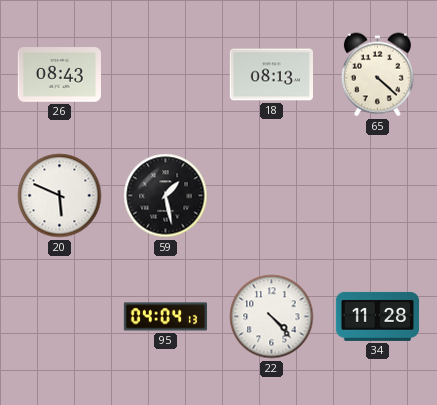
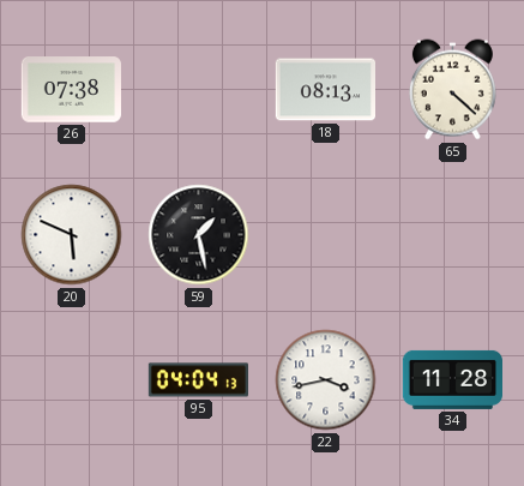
26: 08:43 -> 07:38 (71, 90)
22: 4:23 -> 3:43 (326, 380)
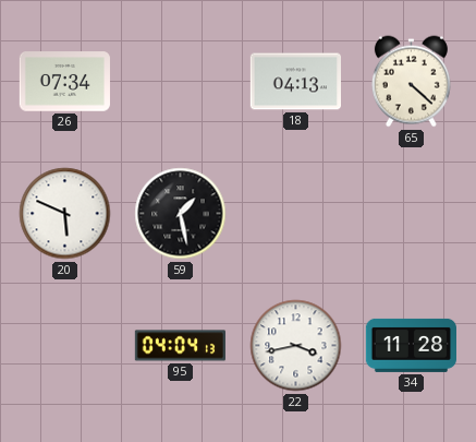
26: 07:38 -> 07:34 (64, 82)
18: 08:13 -> 04:13 (295, 82)
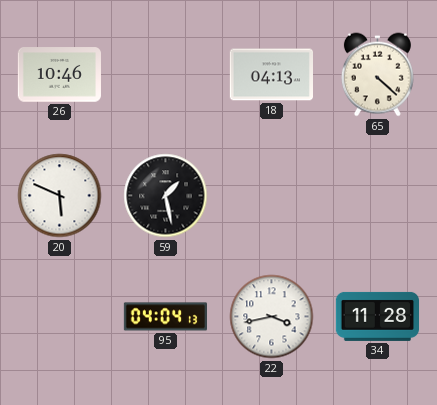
26: 07:34 -> 10:46 (59, 75)
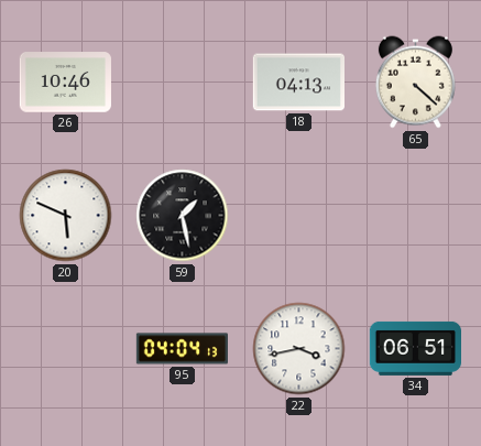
34: 11:28 -> 06:51 (415, 348)
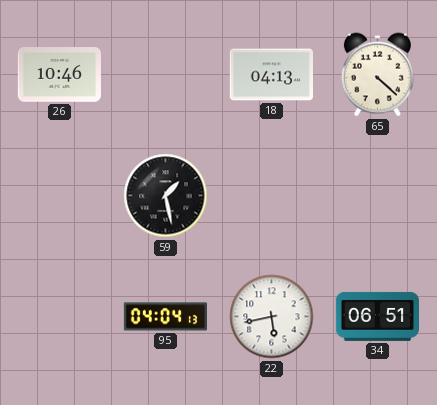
20: 5:49 -> none (66, 216)
22: 3:43 -> 5:43 (272, 317)
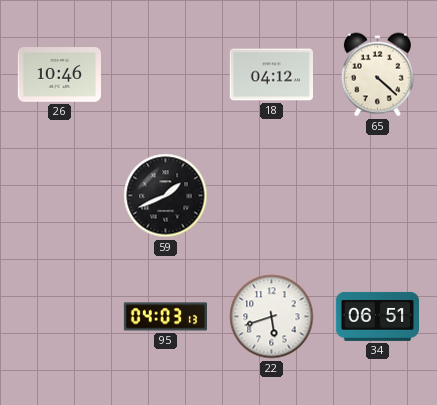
18: 04:13 -> 04:12 (271, 75)
59: 1:28 -> 1:41 (166, 196)
95: 04:04 -> 04:03 (165, 317)
22: 5:43 -> 5:42 (272, 317)
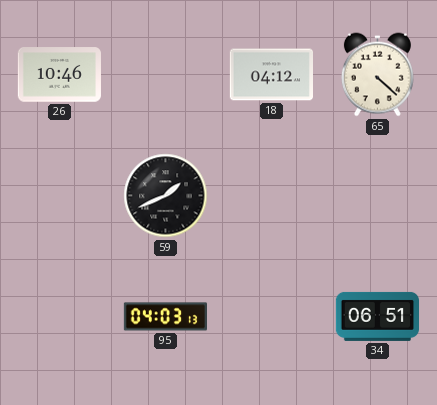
22: 5:42 -> none (272, 317)
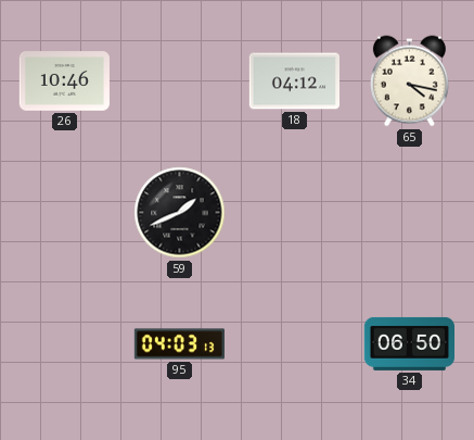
65: 4:22 -> 4:17 (409, 81)
34: 06:51 -> 06:50 (409, 343)
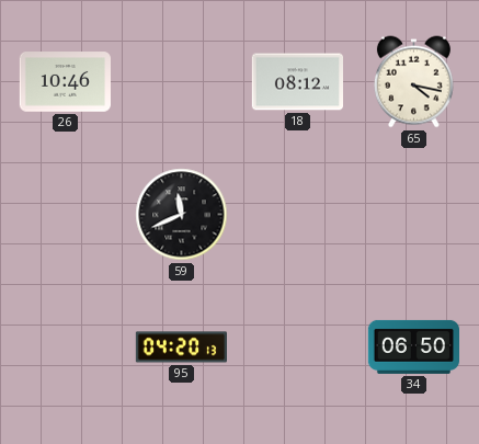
18: 04:12 -> 08:12 (297, 82)
59: 1:41 -> 11:41 (182, 215)
95: 04:03 -> 04:20 (181, 348)
